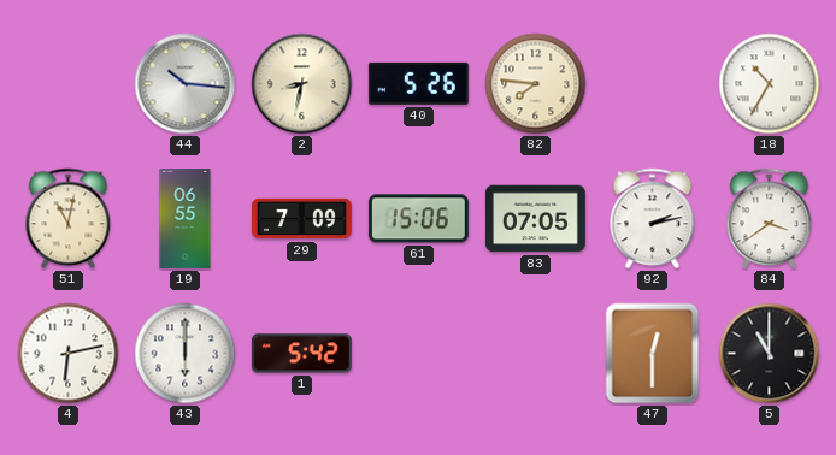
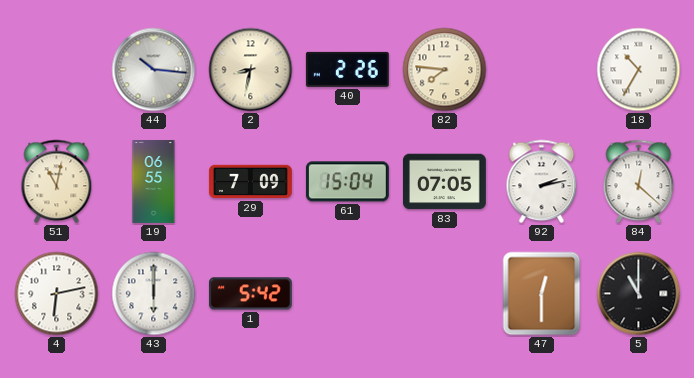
40: 5:26 -> 2:26 (347, 69)
61: 15:06 -> 15:04 (347, 182)
84: 3:39 -> 12:22 (639, 182)
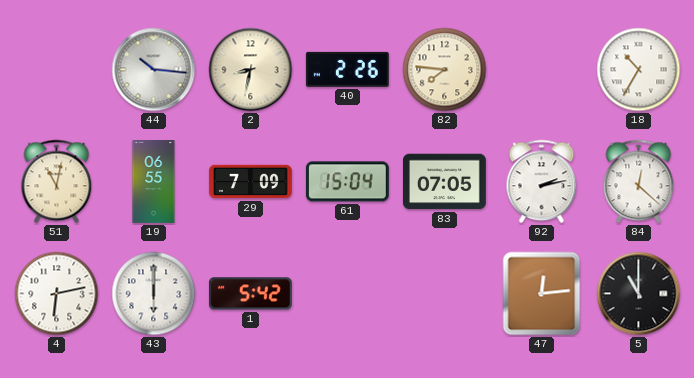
47: 12:30 -> 12:14 (542, 294)
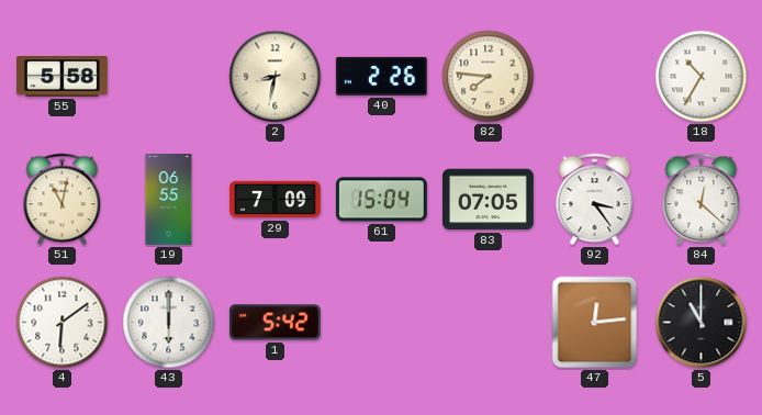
55: none -> 5:58 (61, 77)
44: 10:16 -> none (154, 70)
92: 2:13 -> 3:24 (595, 200)
4: 6:13 -> 6:09 (63, 323)
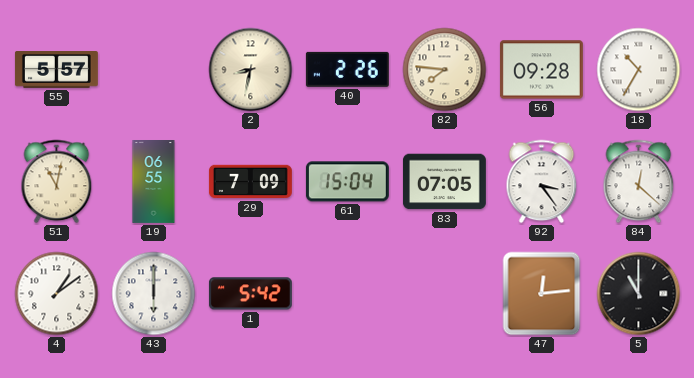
55: 5:58 -> 5:57 (56, 70)
56: none -> 09:28 (541, 70)
4: 6:09 -> 1:09 (57, 294)
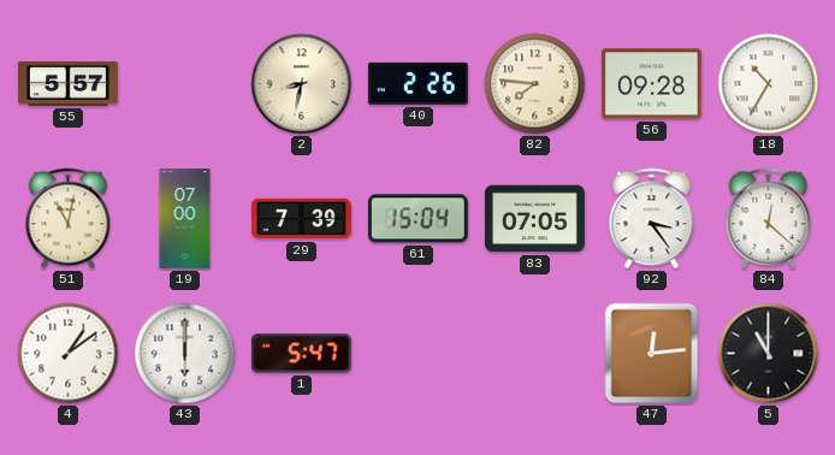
19: 06:55 -> 07:00 (185, 219)
29: 7:09 -> 7:39 (301, 219)
1: 5:42 -> 5:47 (301, 354)
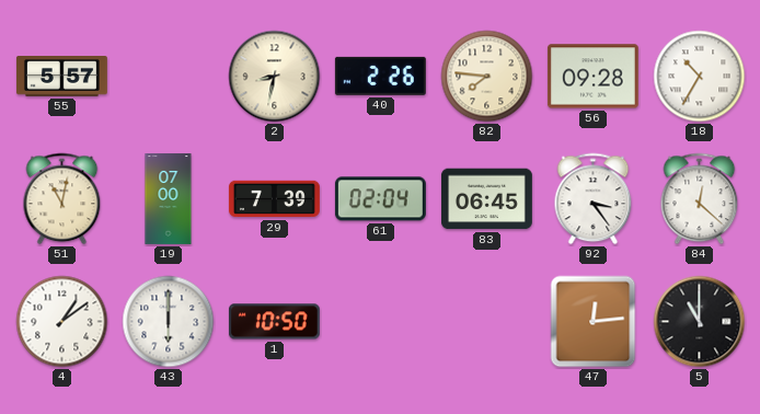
61: 15:04 -> 02:04 (380, 199)
83: 07:05 -> 06:45 (486, 199)
1: 5:47 -> 10:50 (274, 322)
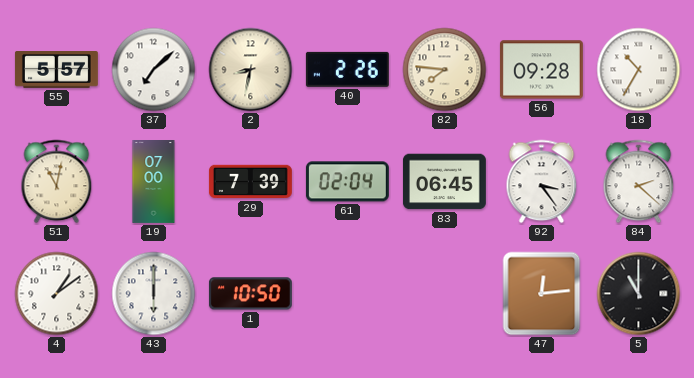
37: none -> 7:08 (154, 70)
84: 12:22 -> 2:22 (639, 182)
